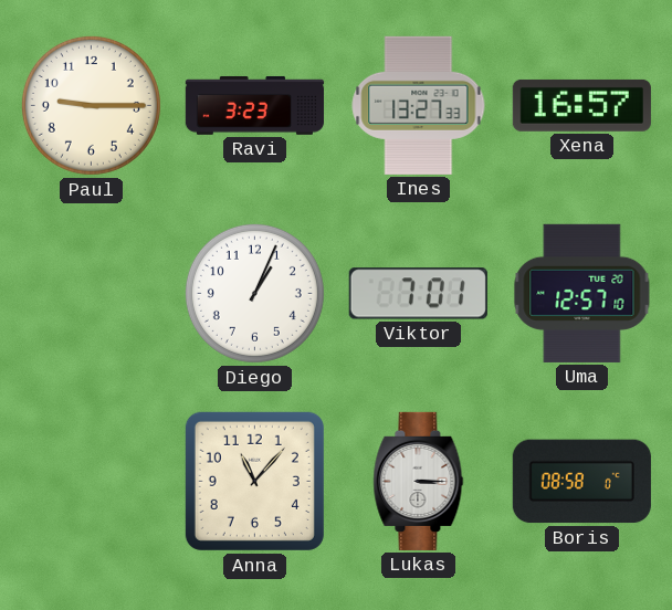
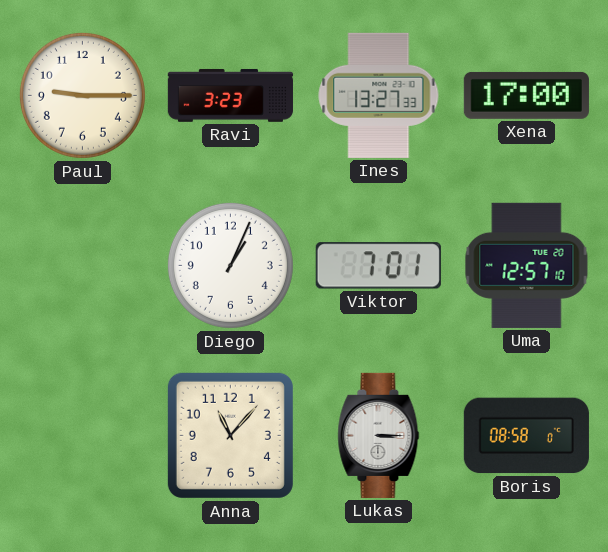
Xena: 16:57 -> 17:00 (526, 95)
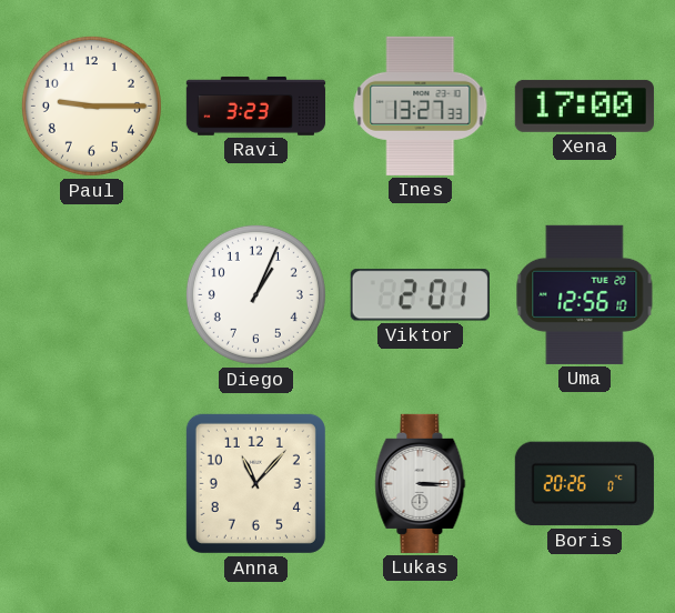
Viktor: 7:01 -> 2:01 (420, 295)
Uma: 12:57 -> 12:56 (585, 294)
Boris: 08:58 -> 20:26 (584, 484)
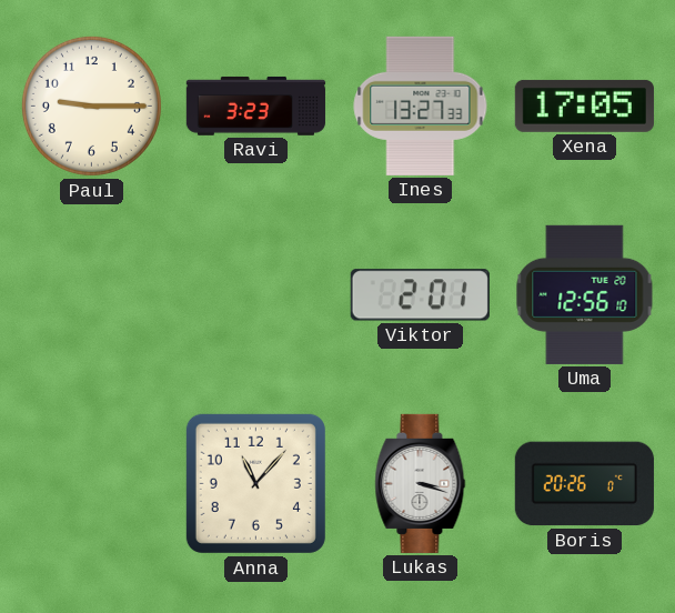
Xena: 17:00 -> 17:05 (584, 105)
Diego: 1:04 -> none (255, 294)
Lukas: 3:15 -> 3:18 (421, 483)
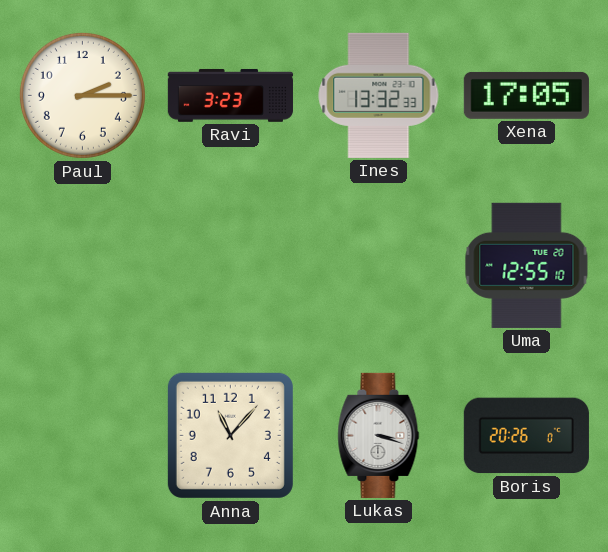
Paul: 9:15 -> 2:15 (82, 95)
Ines: 13:27 -> 13:32 (379, 95)
Viktor: 2:01 -> none (420, 295)
Uma: 12:56 -> 12:55 (527, 265)
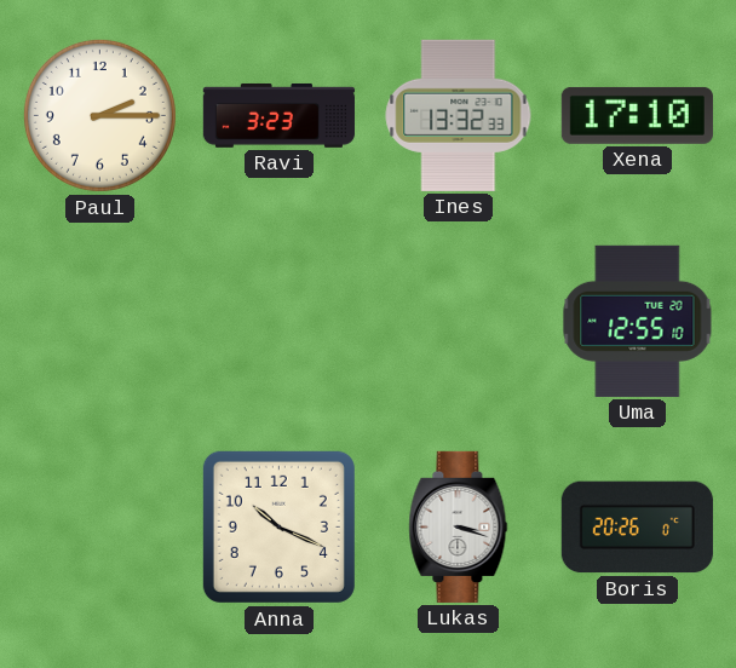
Xena: 17:05 -> 17:10 (637, 115)
Anna: 11:07 -> 10:19 (278, 526)
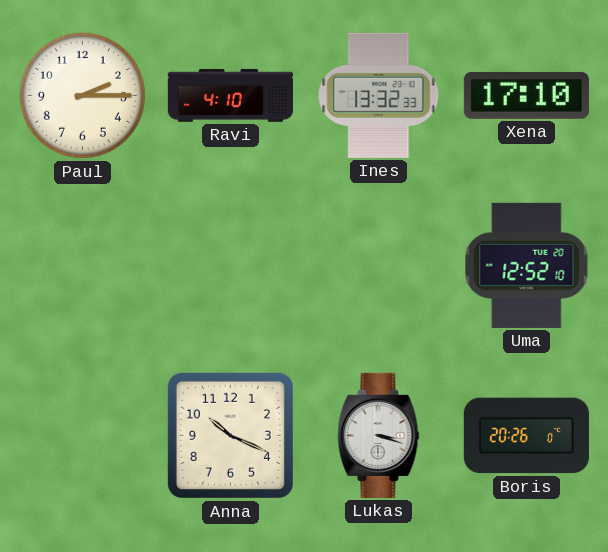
Ravi: 3:23 -> 4:10 (230, 96)
Uma: 12:55 -> 12:52 (527, 265)
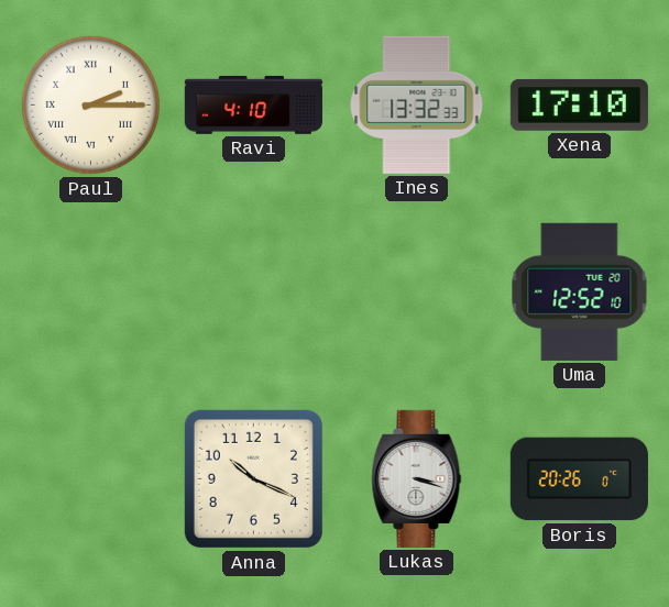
Paul numerals: Arabic -> Roman (90, 104)
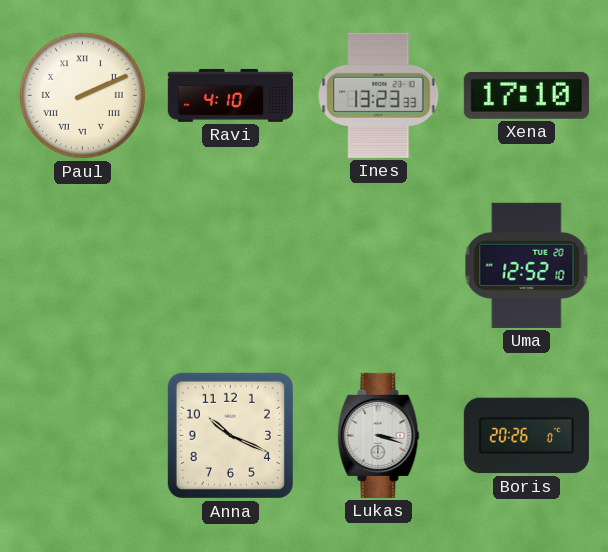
Paul: 2:15 -> 2:11 (82, 95)
Ines: 13:32 -> 13:23 (379, 95)
